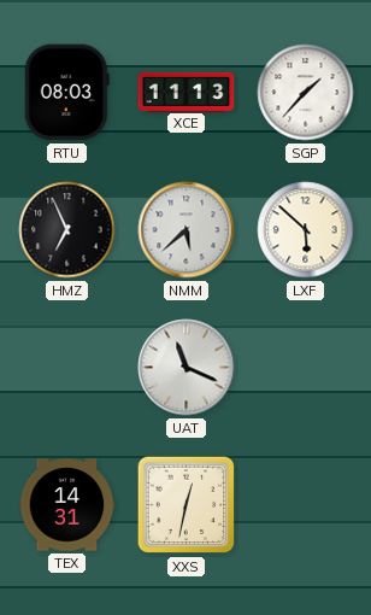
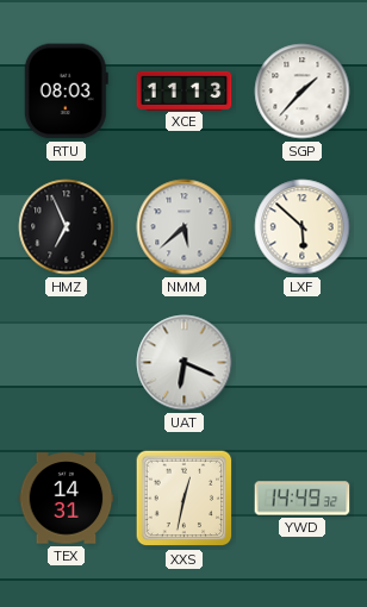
UAT: 11:19 -> 6:19 (185, 363)
YWD: none -> 14:49 (303, 499)
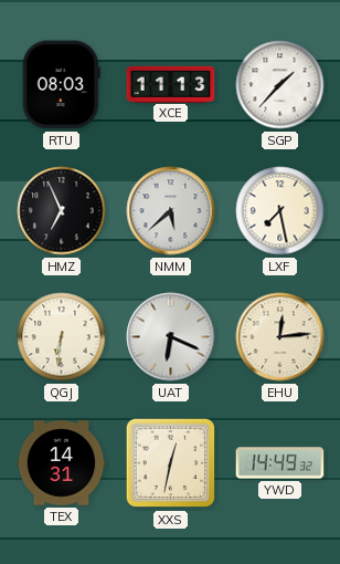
LXF: 5:52 -> 7:28 (280, 211)
QGJ: none -> 6:31 (62, 337)
EHU: none -> 12:14 (280, 337)
